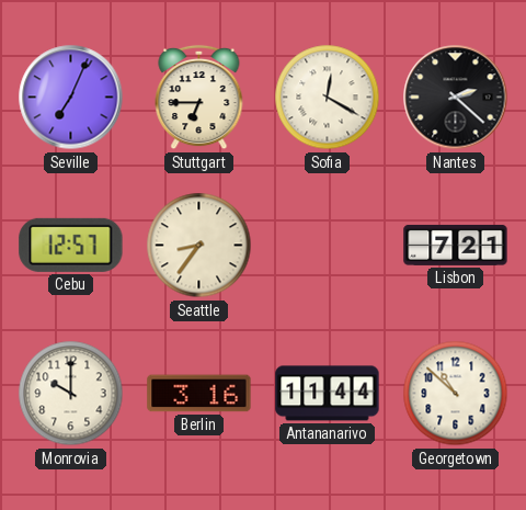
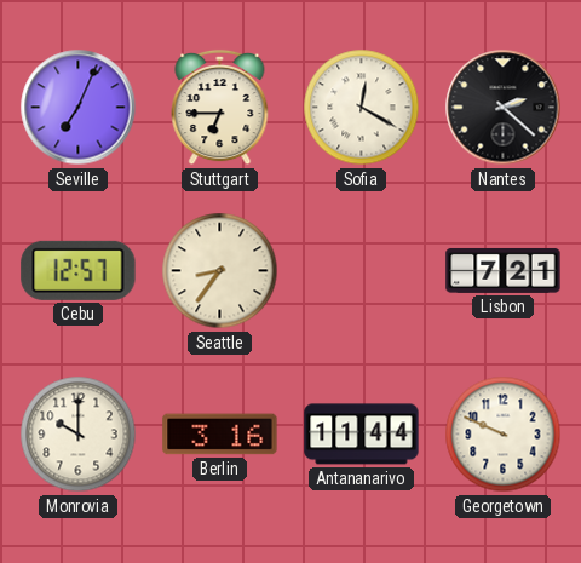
Georgetown: 10:52 -> 9:49 (504, 435)
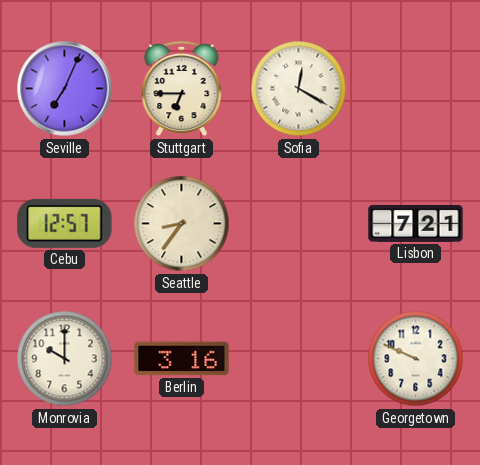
Nantes: 2:22 -> none (504, 108)
Antananarivo: 11:44 -> none (362, 435)
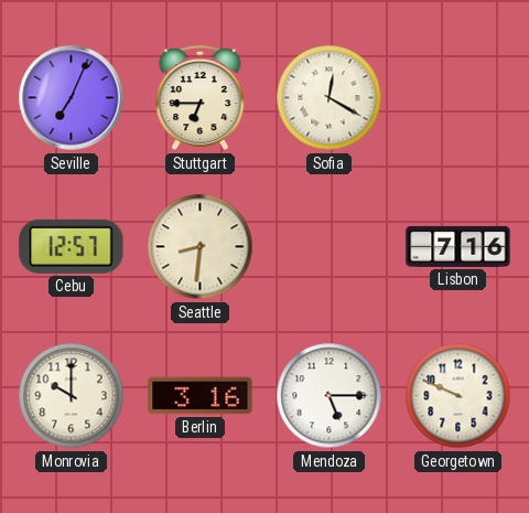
Seattle: 8:36 -> 8:31 (201, 247)
Lisbon: 7:21 -> 7:16 (458, 246)
Mendoza: none -> 5:15 (330, 396)
